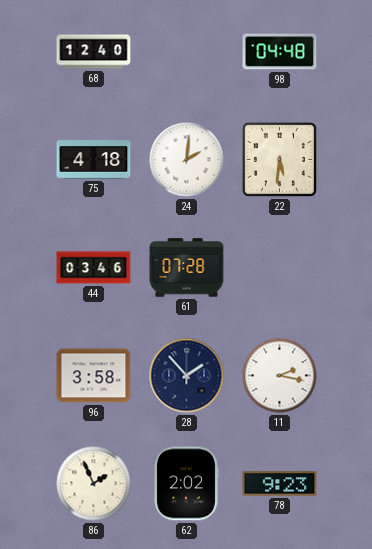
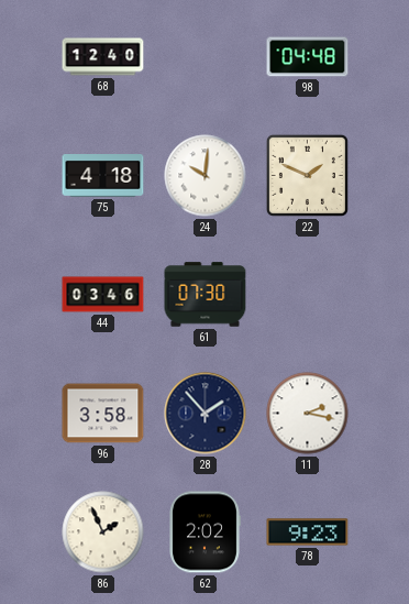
24: 2:01 -> 10:01 (206, 176)
22: 5:31 -> 1:49 (307, 175)
61: 07:28 -> 07:30 (206, 295)
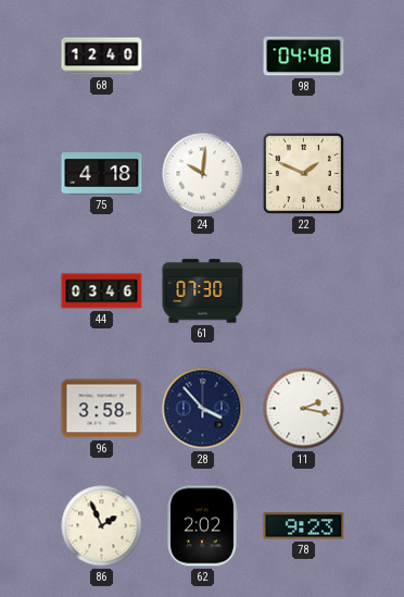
28: 1:53 -> 3:53 (203, 409)
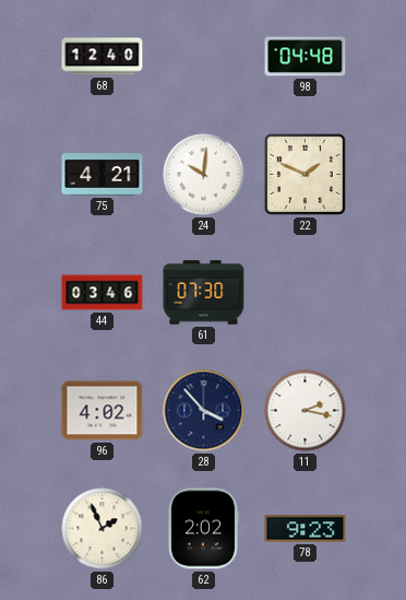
75: 4:18 -> 4:21 (103, 175)
96: 3:58 -> 4:02 (103, 411)
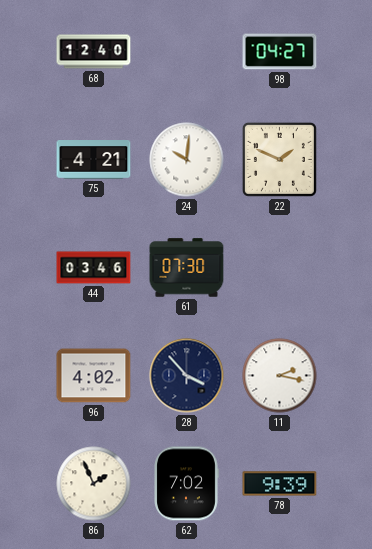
98: 04:48 -> 04:27 (280, 52)
62: 2:02 -> 7:02 (186, 484)
78: 9:23 -> 9:39 (280, 484)
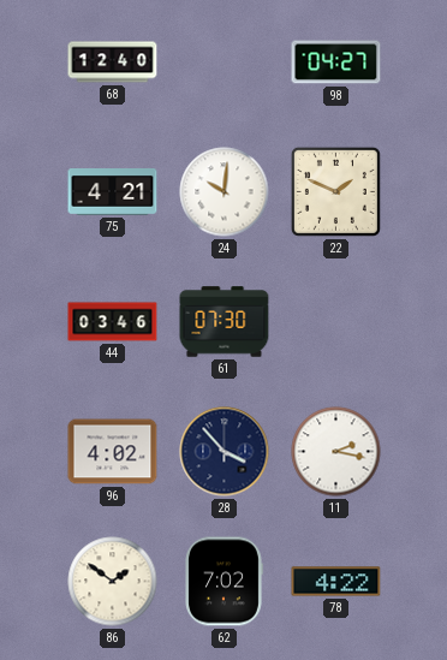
86: 1:56 -> 1:51 (113, 582)
78: 9:39 -> 4:22 (336, 582)
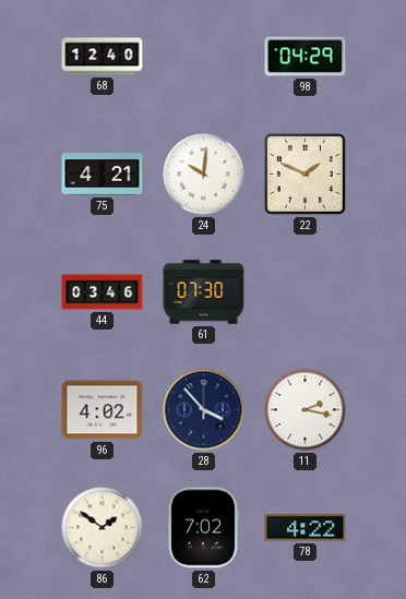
98: 04:27 -> 04:29 (306, 57)
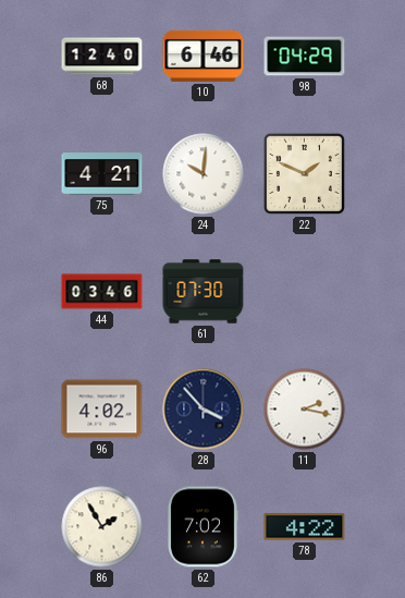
10: none -> 6:46 (204, 56)
86: 1:51 -> 1:55 (102, 527)
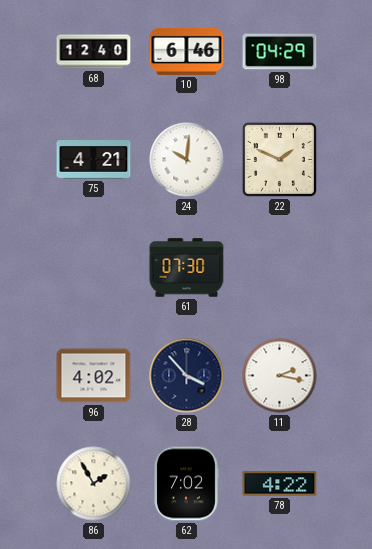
44: 03:46 -> none (102, 292)
